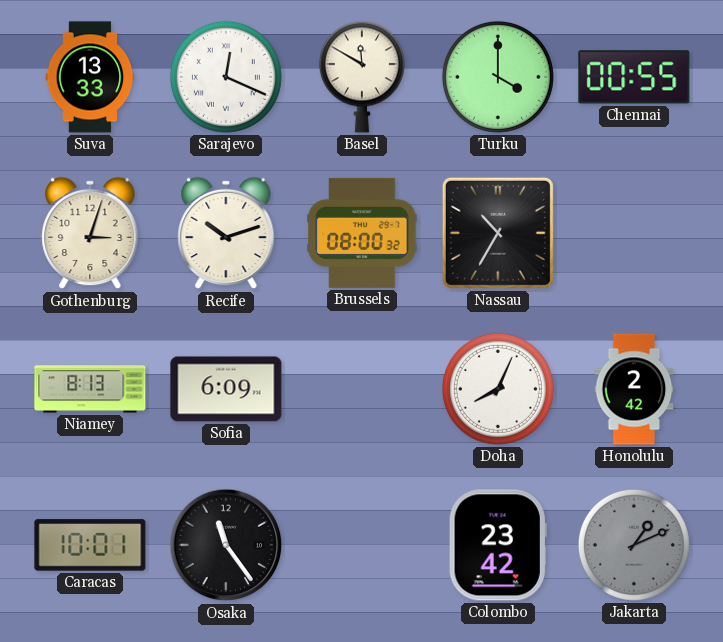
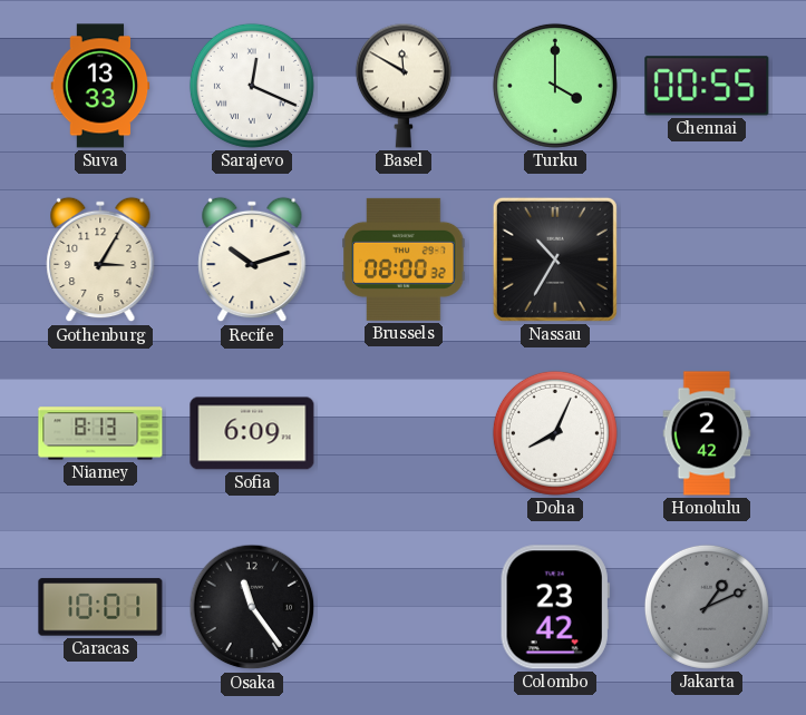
Gothenburg: 3:03 -> 3:05 (100, 259)
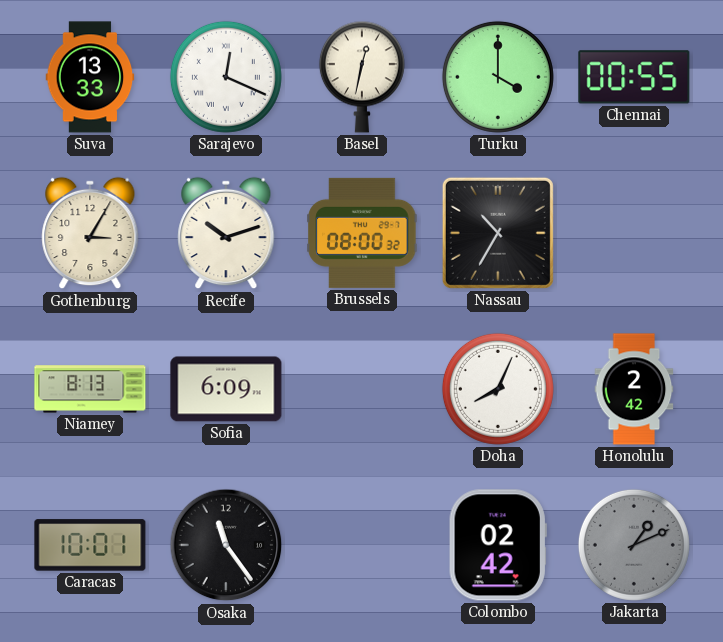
Basel: 11:50 -> 12:32 (362, 77)
Colombo: 23:42 -> 02:42 (498, 545)
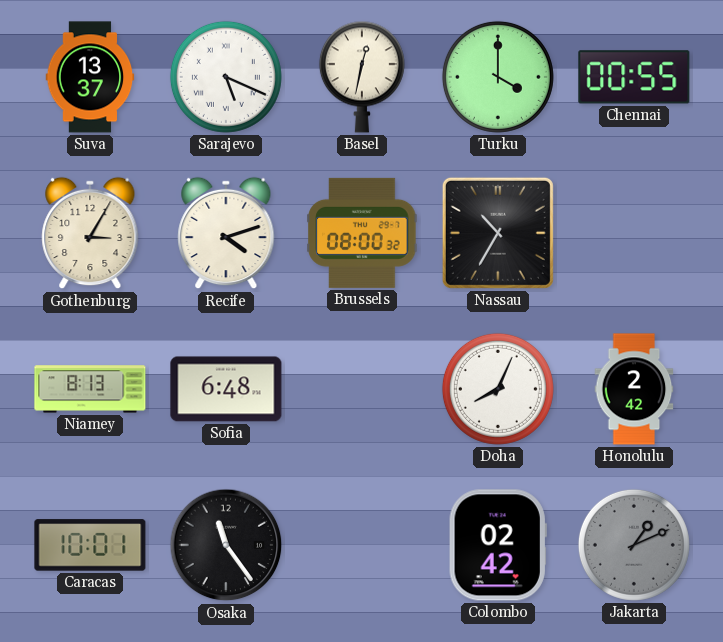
Suva: 13:33 -> 13:37 (90, 77)
Sarajevo: 12:19 -> 5:19 (226, 77)
Recife: 10:12 -> 4:12 (226, 233)
Sofia: 6:09 -> 6:48 (226, 389)
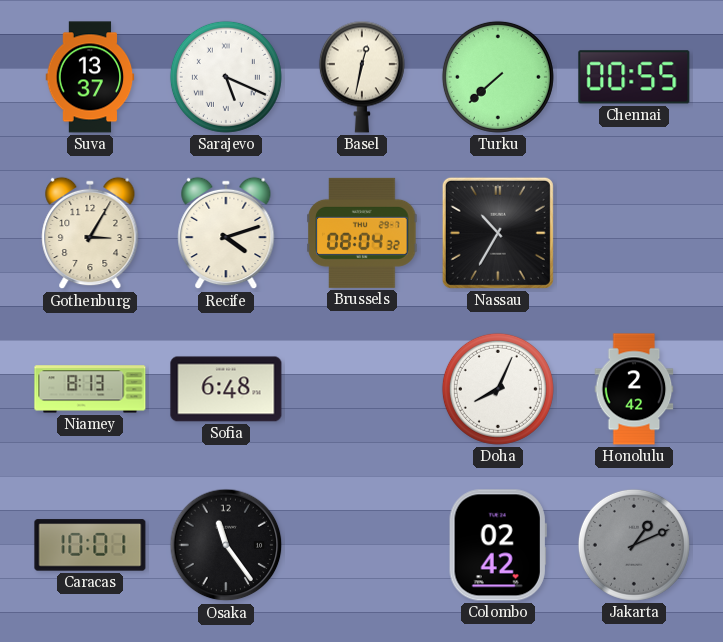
Turku: 4:00 -> 7:38 (498, 77)
Brussels: 08:00 -> 08:04 (362, 233)
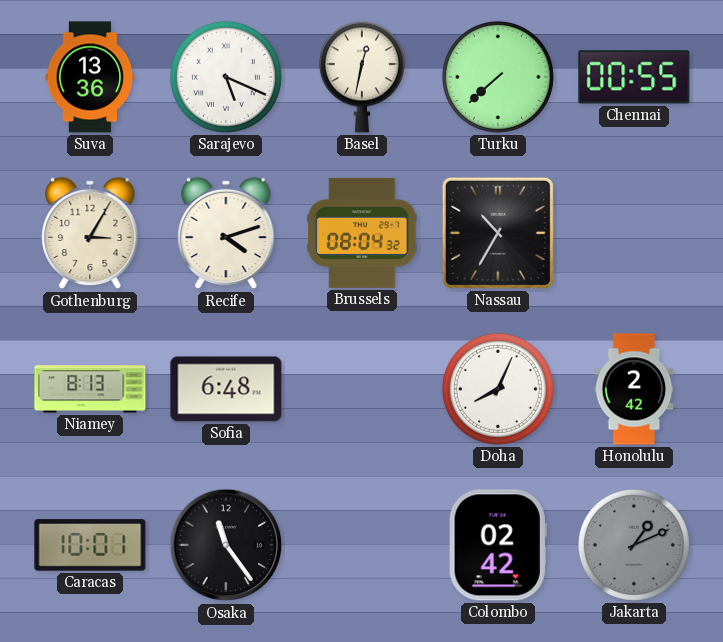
Suva: 13:37 -> 13:36 (90, 77)
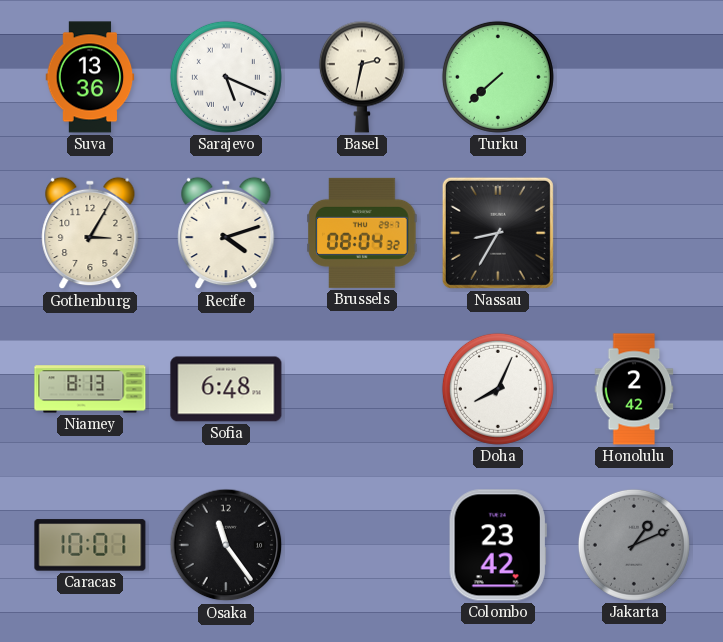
Basel: 12:32 -> 2:32 (362, 77)
Chennai: 00:55 -> none (634, 77)
Nassau: 10:35 -> 8:35 (498, 233)
Colombo: 02:42 -> 23:42 (498, 545)
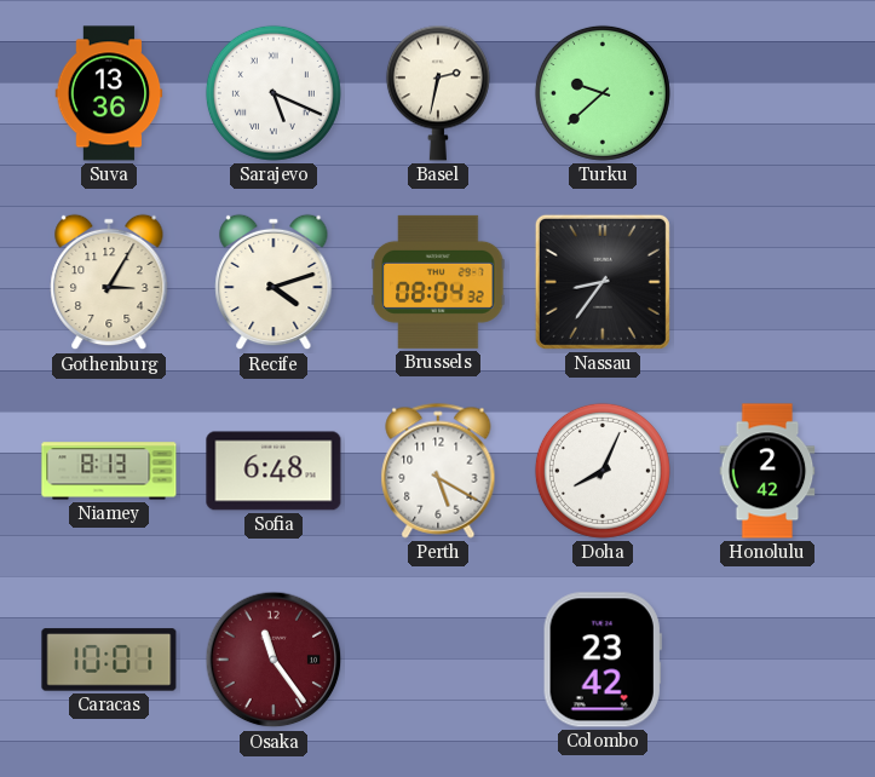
Turku: 7:38 -> 9:38 (603, 93)
Nassau: 8:35 -> 8:36 (603, 282)
Perth: none -> 5:20 (438, 471)
Osaka dial: black -> burgundy (274, 660)
Jakarta: 1:11 -> none (634, 545)
